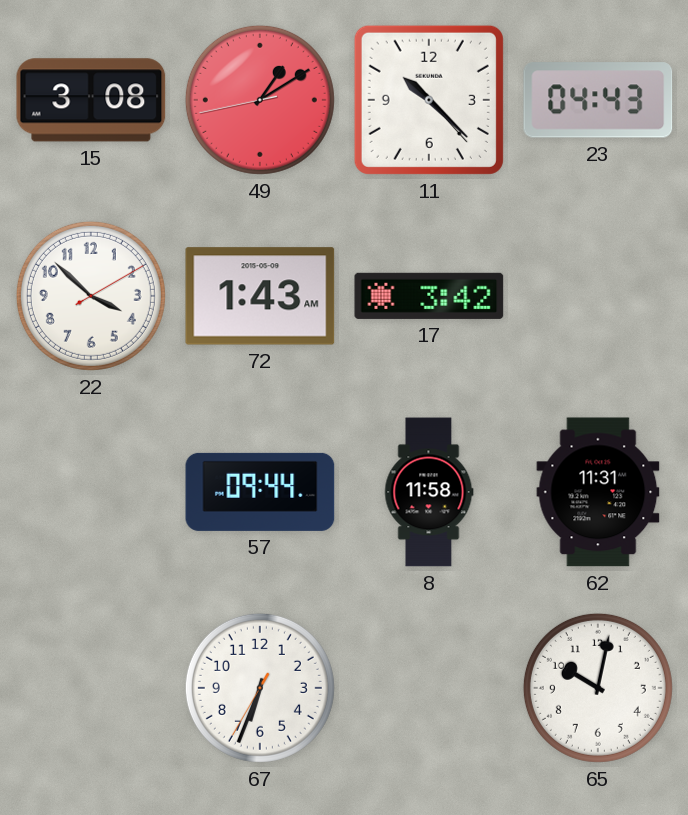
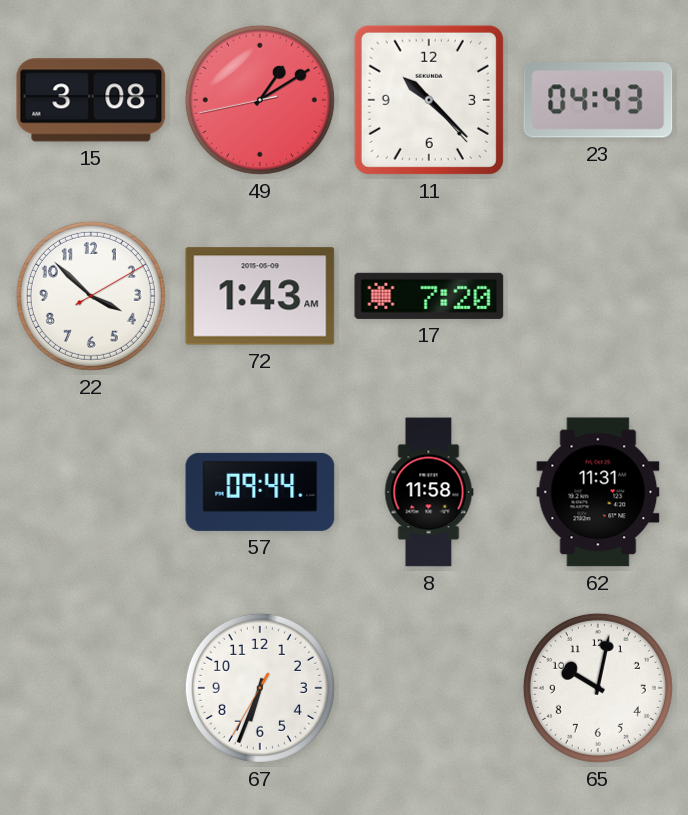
17: 3:42 -> 7:20 (429, 296)
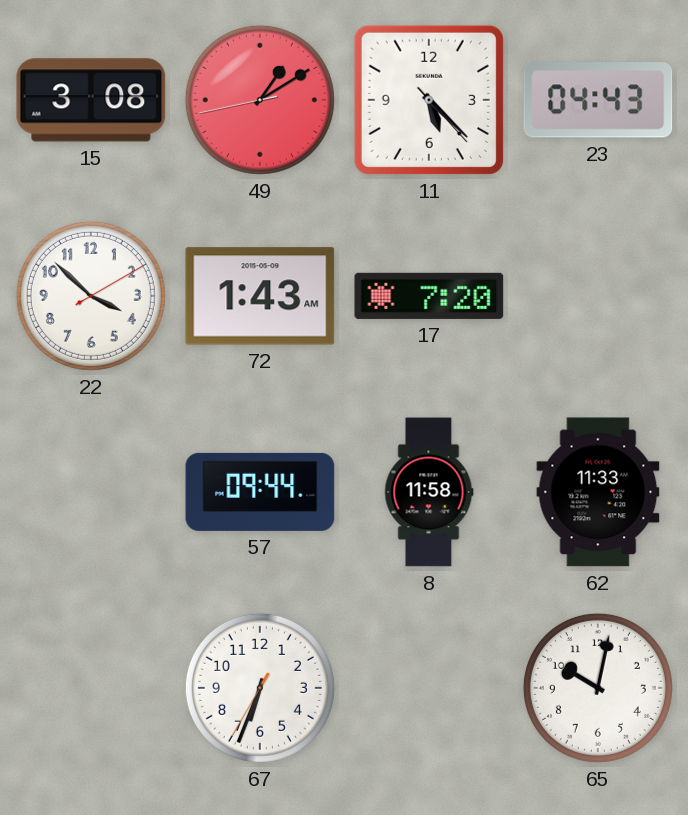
11: 10:22 -> 5:22 (429, 100)
62: 11:31 -> 11:33 (598, 492)
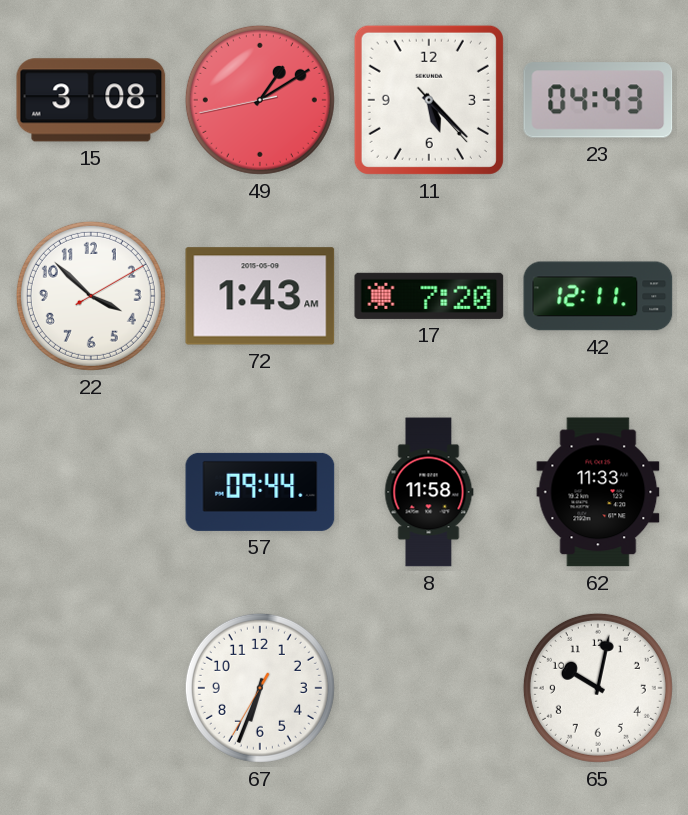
42: none -> 12:11 (598, 296)
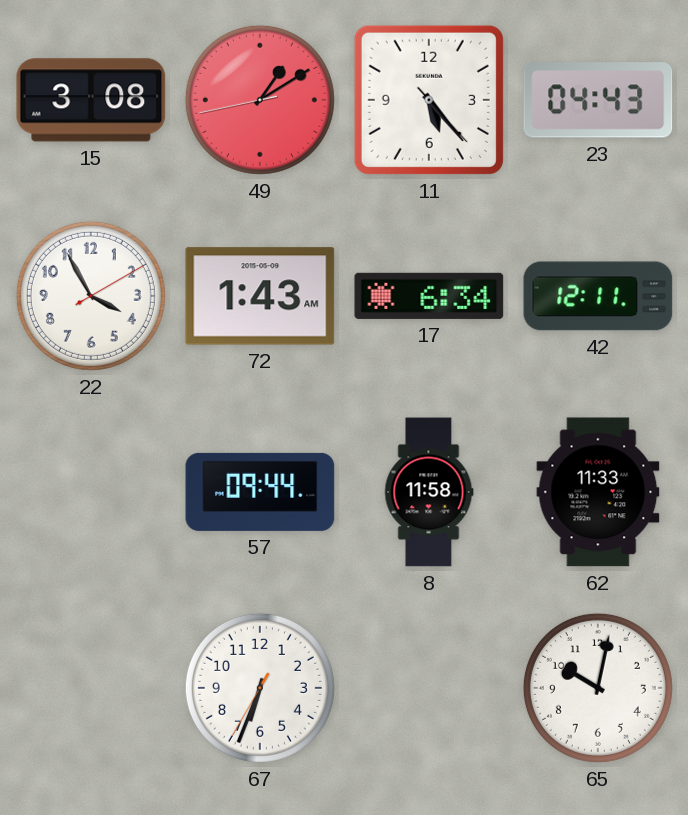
11: 5:22 -> 5:23 (429, 100)
22: 3:52 -> 3:55 (91, 296)
17: 7:20 -> 6:34 (429, 296)
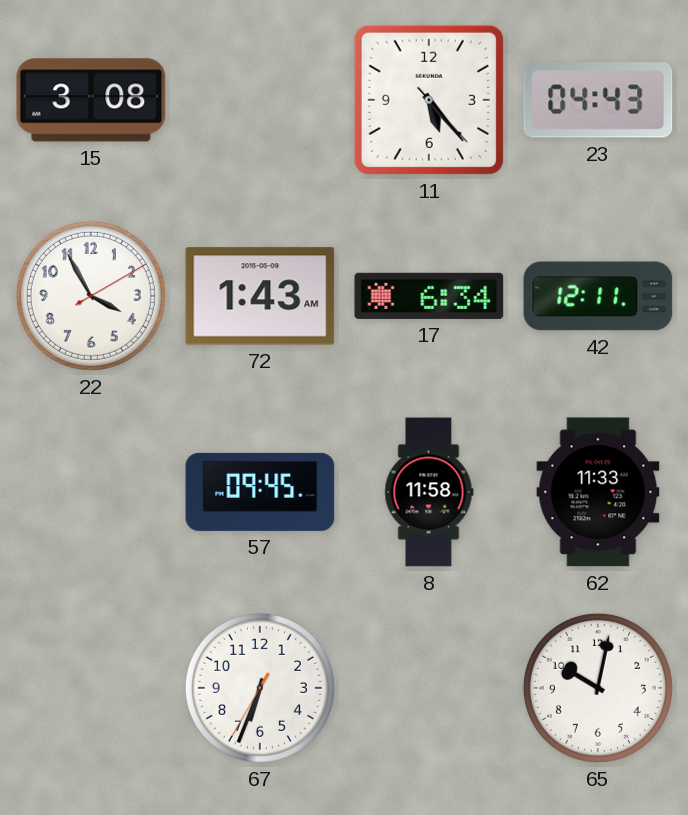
49: 1:09 -> none (260, 100)
57: 09:44 -> 09:45 (260, 492)
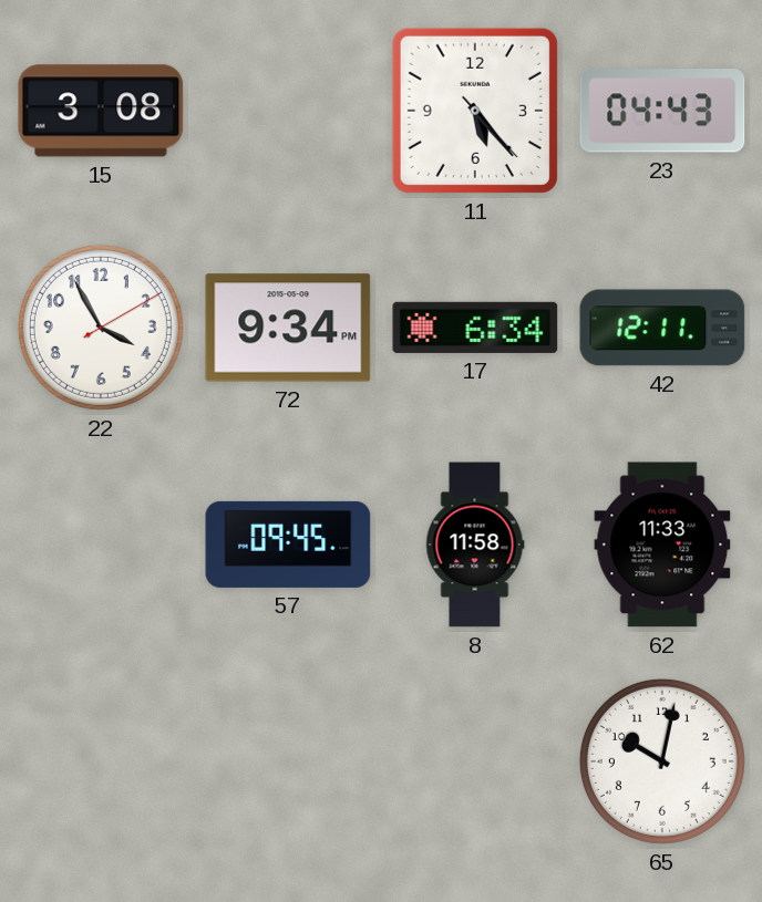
72: 1:43 -> 9:34 (288, 328)
67: 6:33 -> none (260, 688)
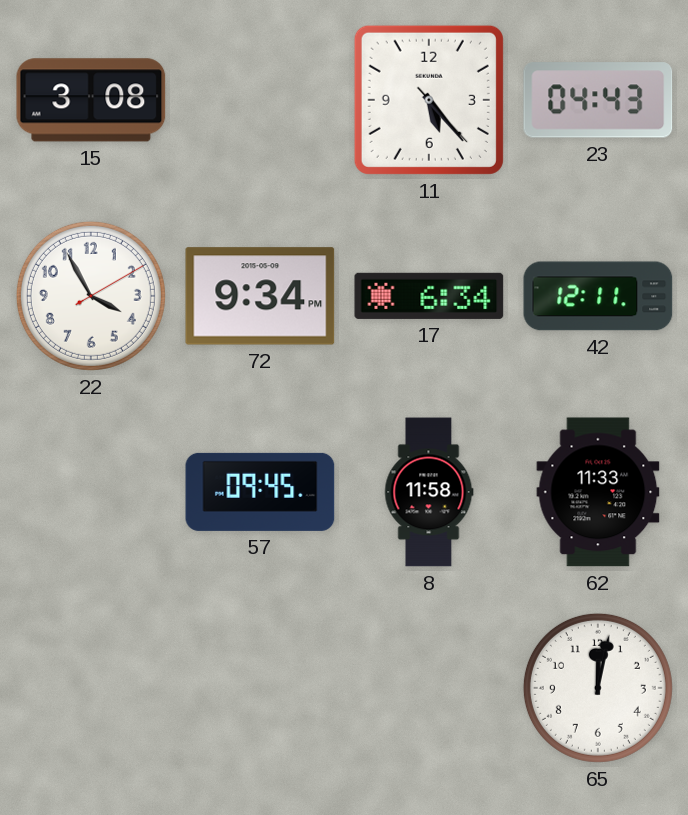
65: 10:02 -> 12:02 (598, 688)
